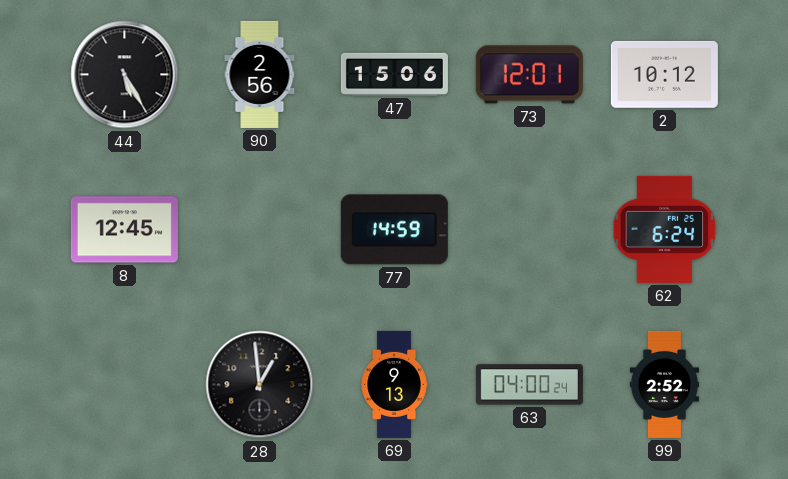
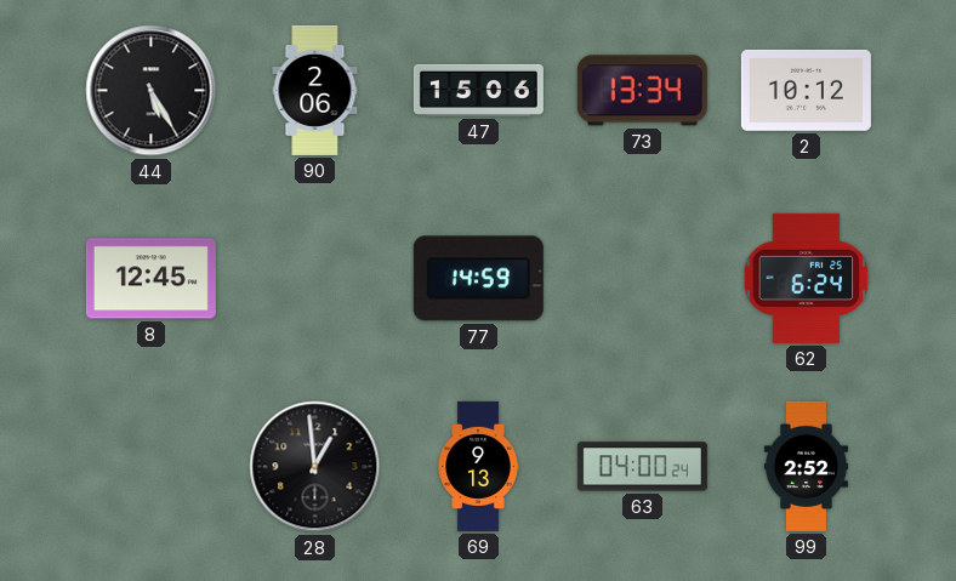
90: 2:56 -> 2:06 (315, 90)
73: 12:01 -> 13:34 (642, 91)
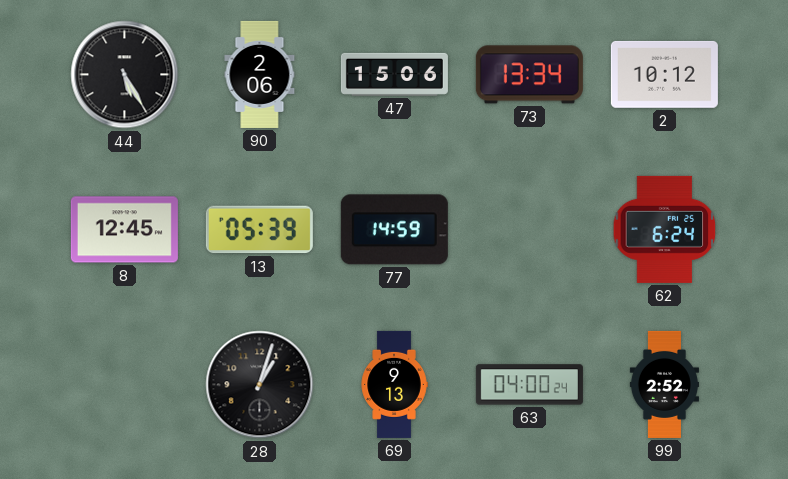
13: none -> 05:39 (259, 230)
28: 12:59 -> 1:03 (260, 385)
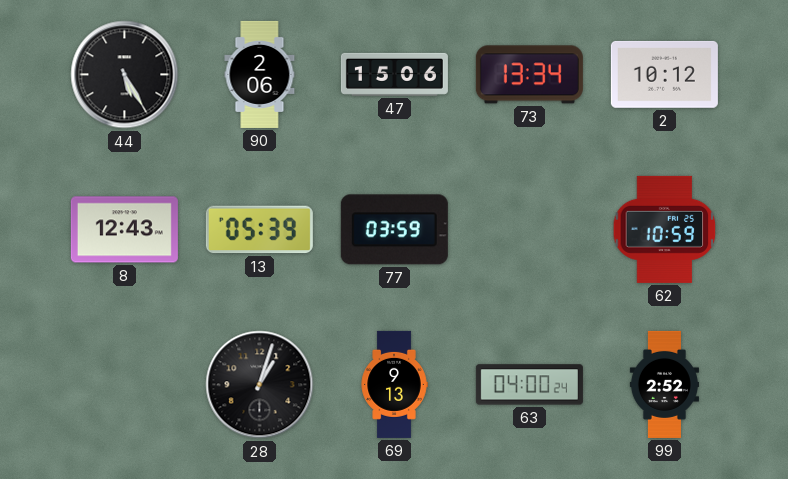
8: 12:45 -> 12:43 (124, 230)
77: 14:59 -> 03:59 (394, 230)
62: 6:24 -> 10:59 (665, 229)
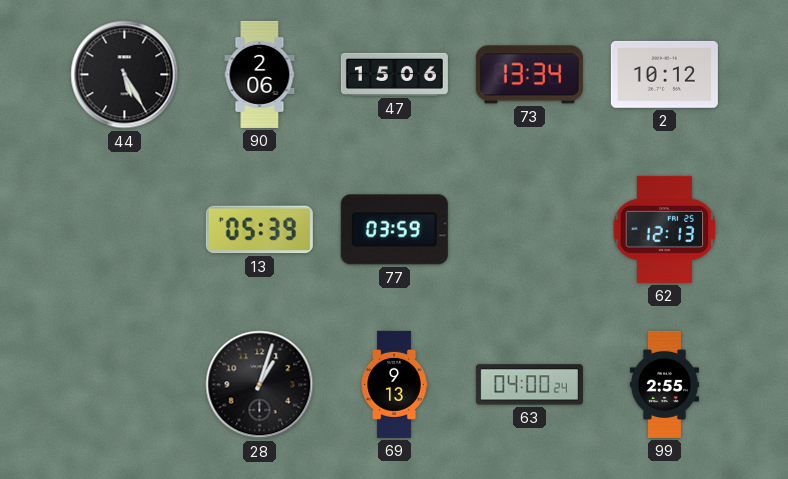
8: 12:43 -> none (124, 230)
62: 10:59 -> 12:13 (665, 229)
99: 2:52 -> 2:55 (664, 384)
